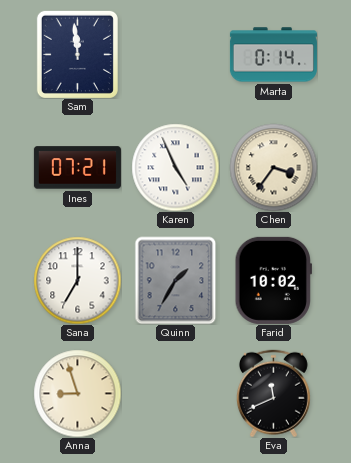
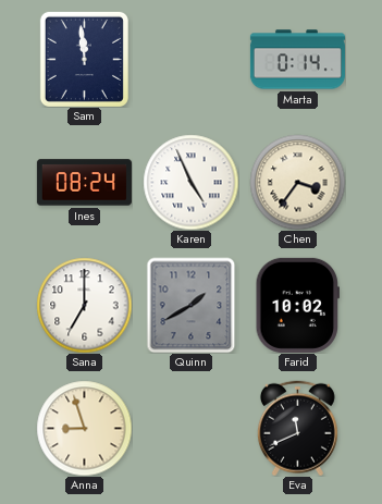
Ines: 07:21 -> 08:24 (84, 183)
Quinn: 1:35 -> 1:40 (192, 305)
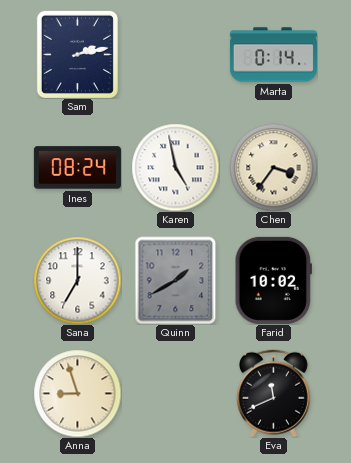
Sam: 11:59 -> 2:13 (77, 54)
Karen: 4:56 -> 4:58 (175, 167)
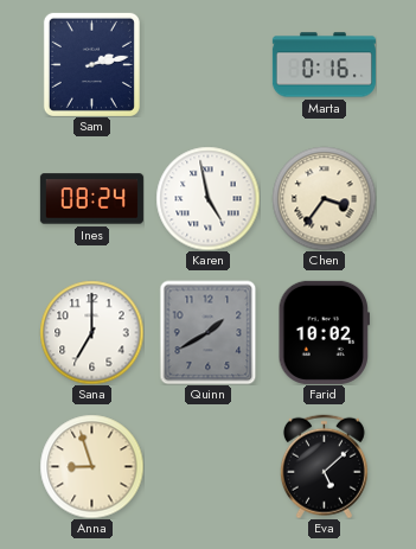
Marta: 0:14 -> 0:16 (324, 65)
Eva: 11:41 -> 5:08 (324, 466)
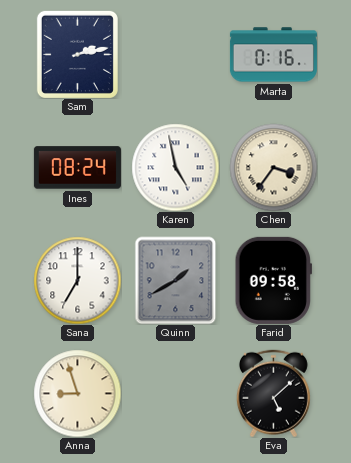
Farid: 10:02 -> 09:58 (273, 280)
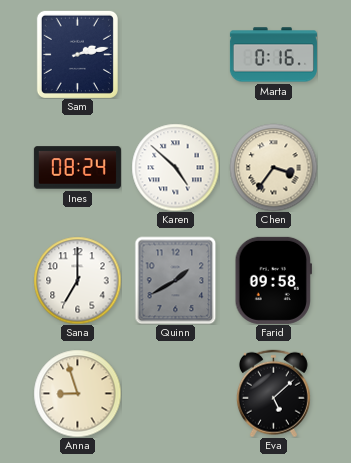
Karen: 4:58 -> 4:52 (175, 167)
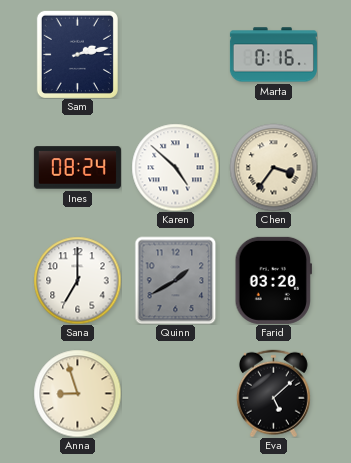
Farid: 09:58 -> 03:20 (273, 280)
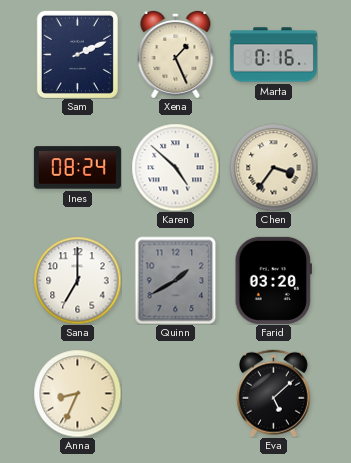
Sam: 2:13 -> 2:11 (77, 54)
Xena: none -> 1:26 (176, 54)
Anna: 8:57 -> 8:34 (77, 393)
